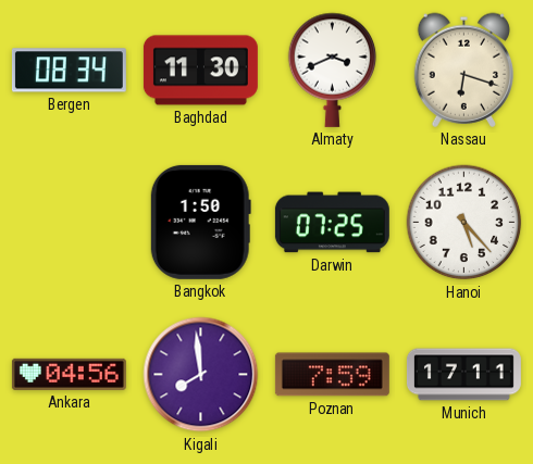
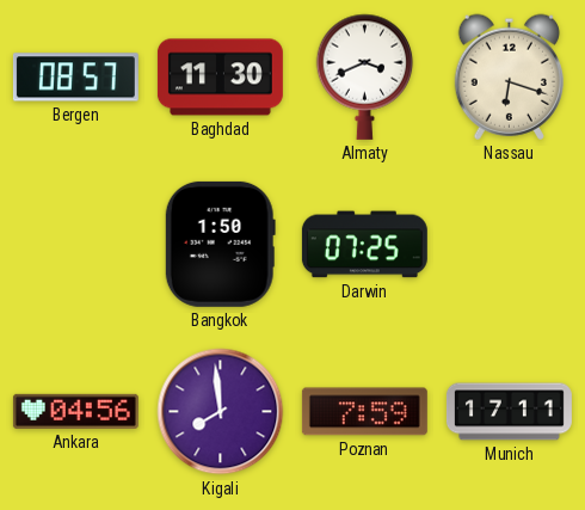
Bergen: 08:34 -> 08:57 (75, 78)
Hanoi: 5:23 -> none (464, 223)
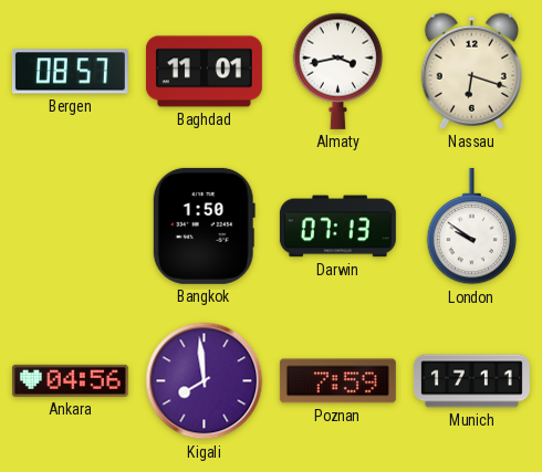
Baghdad: 11:30 -> 11:01 (204, 72)
Almaty: 3:41 -> 3:43 (338, 71)
Darwin: 07:25 -> 07:13 (337, 227)
London: none -> 9:51 (472, 227)
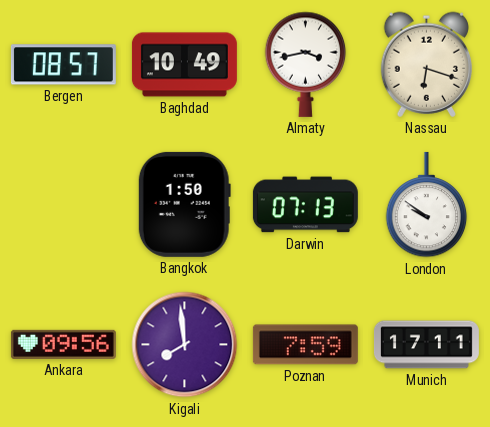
Baghdad: 11:01 -> 10:49 (184, 65)
Ankara: 04:56 -> 09:56 (63, 344)
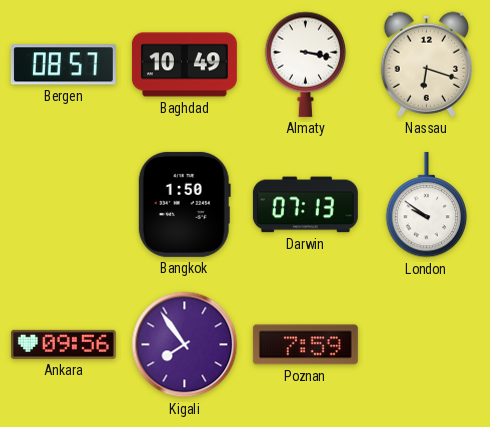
Almaty: 3:43 -> 3:17 (306, 64)
Kigali: 7:59 -> 7:54 (185, 345)
Munich: 17:11 -> none (426, 345)
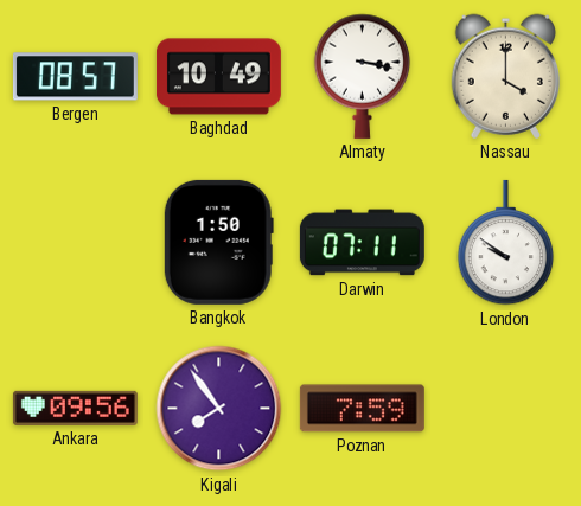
Nassau: 6:18 -> 4:00 (505, 76)
Darwin: 07:13 -> 07:11 (362, 243)
